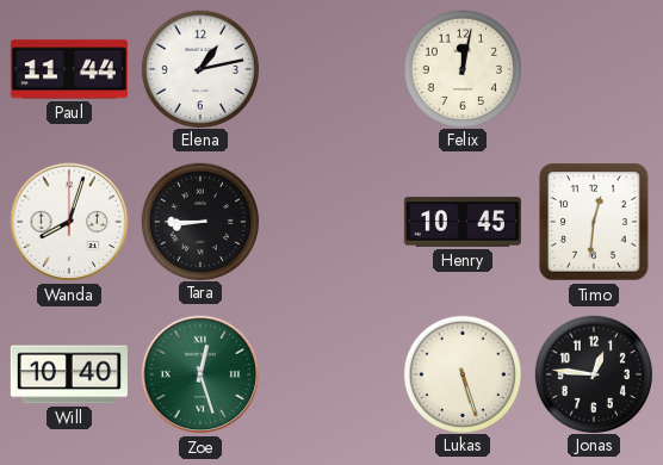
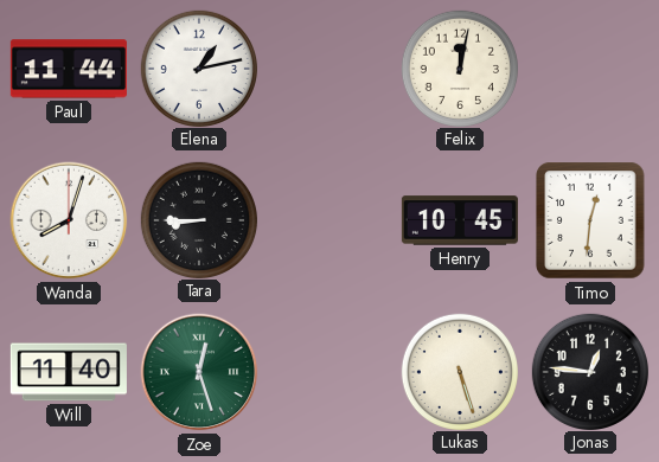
Will: 10:40 -> 11:40 (69, 372)
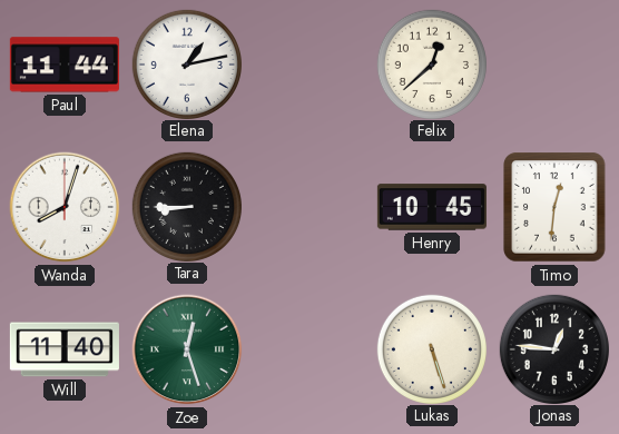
Felix: 12:02 -> 12:38 (431, 63)
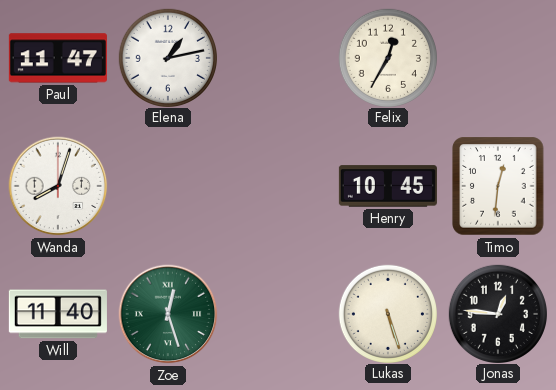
Paul: 11:44 -> 11:47 (58, 58)
Felix: 12:38 -> 12:35 (387, 57)
Tara: 8:45 -> none (186, 206)
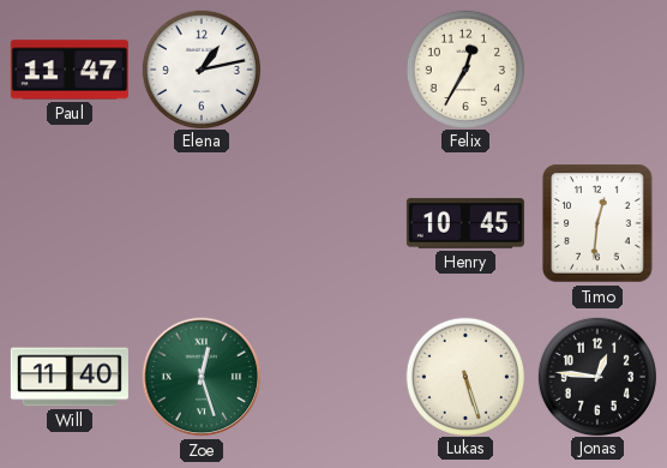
Wanda: 8:03 -> none (58, 186)
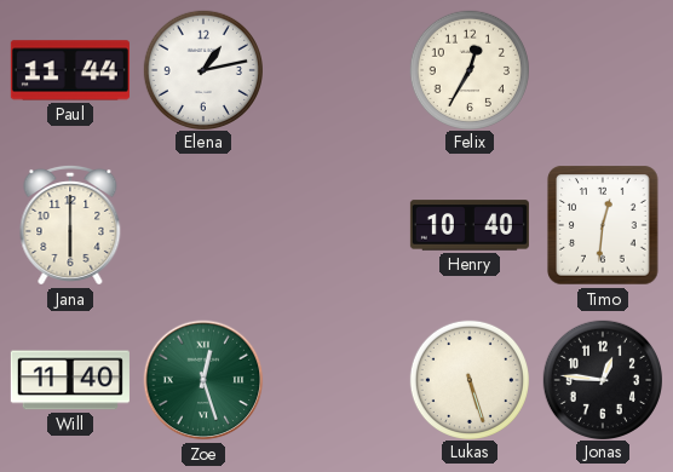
Paul: 11:47 -> 11:44 (70, 70)
Jana: none -> 6:00 (70, 225)
Henry: 10:45 -> 10:40 (470, 225)
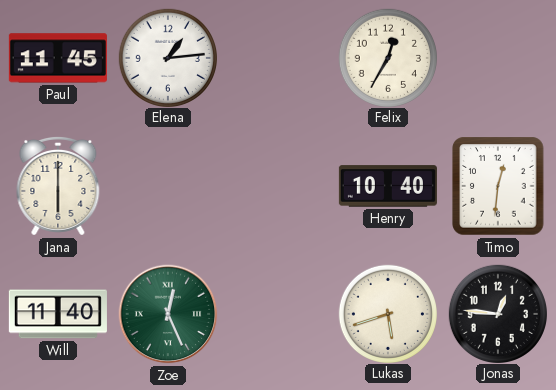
Paul: 11:44 -> 11:45 (58, 58)
Elena: 1:13 -> 1:14 (167, 57)
Zoe: 12:27 -> 12:26 (168, 314)
Lukas: 5:27 -> 5:42 (387, 313)
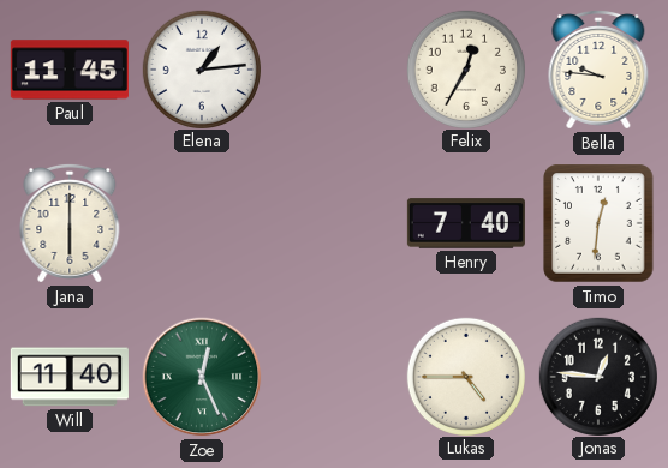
Bella: none -> 9:46 (598, 70)
Henry: 10:40 -> 7:40 (466, 223)
Lukas: 5:42 -> 4:45 (465, 376)
